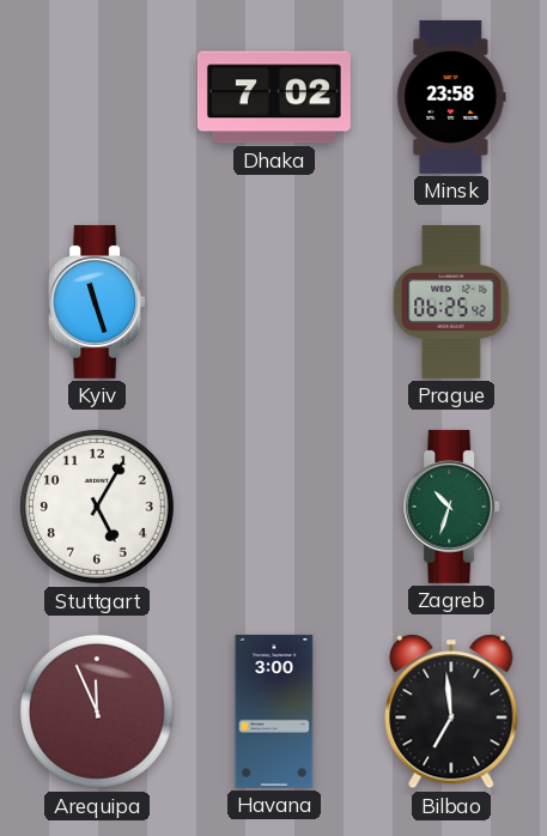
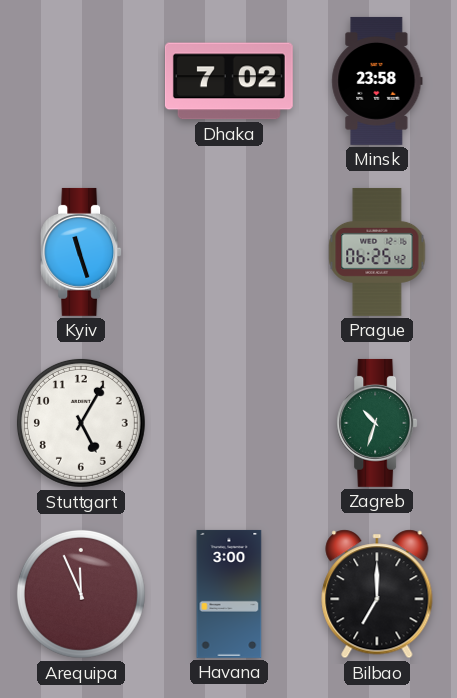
Bilbao: 6:59 -> 7:00 (377, 594)
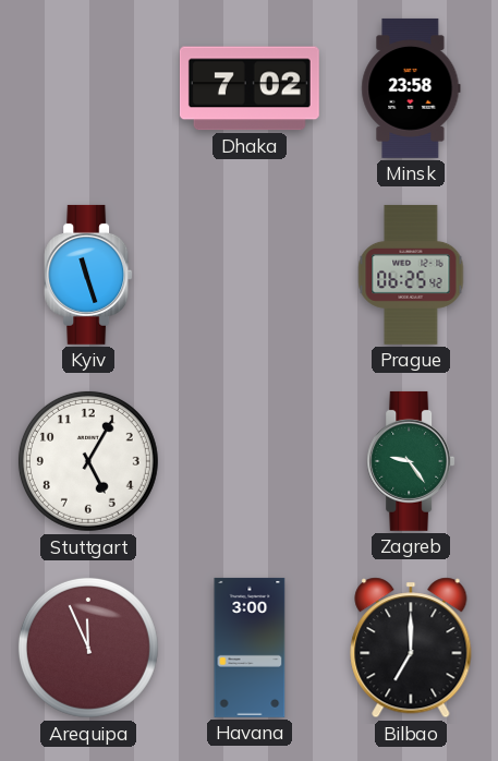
Zagreb: 10:33 -> 9:24 (411, 461)
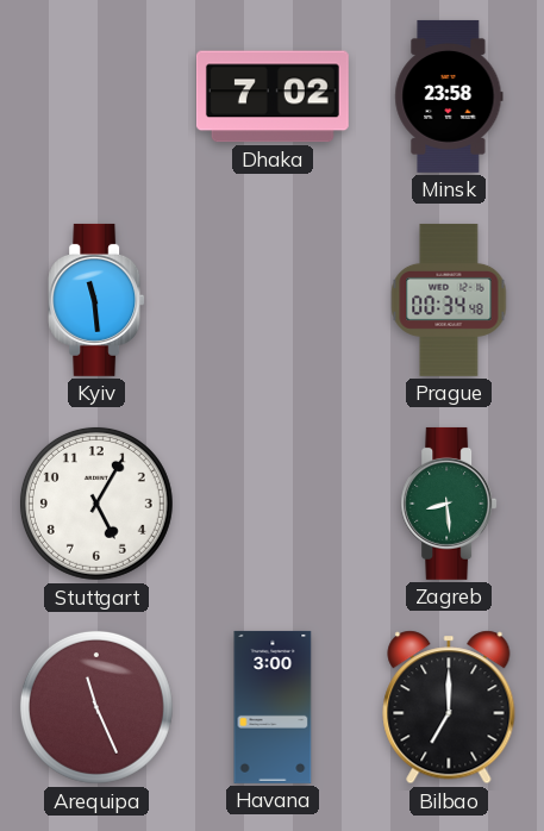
Kyiv: 11:27 -> 11:29 (96, 300)
Prague: 06:25 -> 00:34 (449, 300)
Zagreb: 9:24 -> 8:29 (449, 504)
Arequipa: 11:56 -> 11:26 (96, 707)
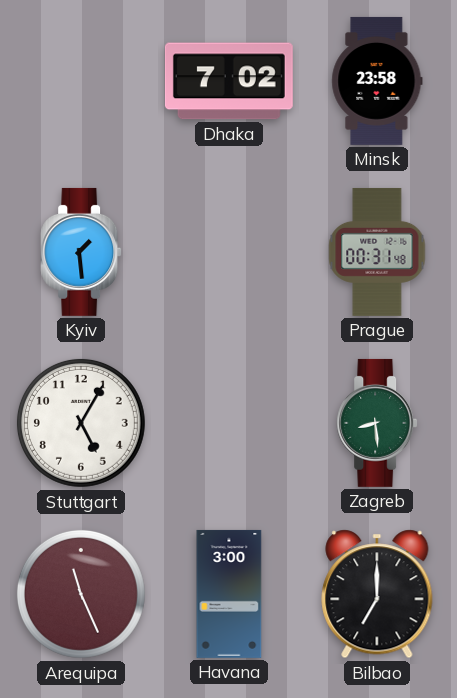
Kyiv: 11:29 -> 1:29 (81, 252)
Prague: 00:34 -> 00:31 (377, 252)
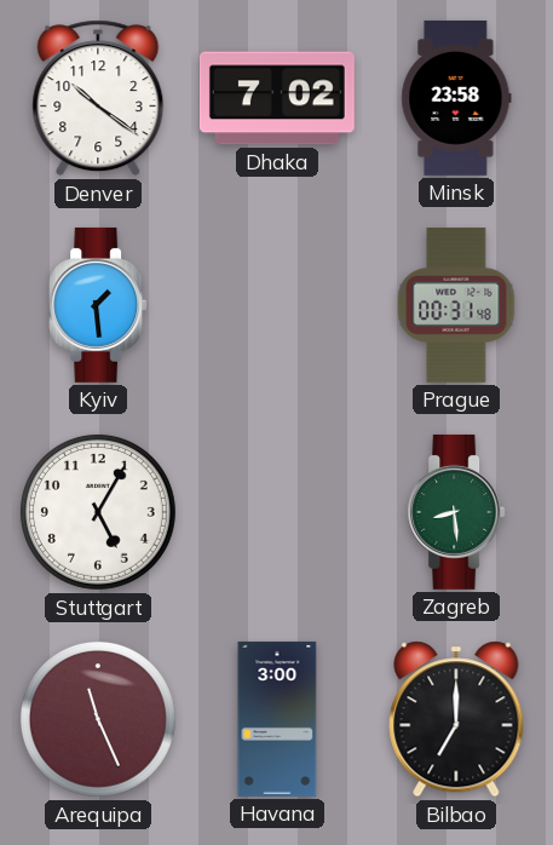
Denver: none -> 10:21 (98, 98)
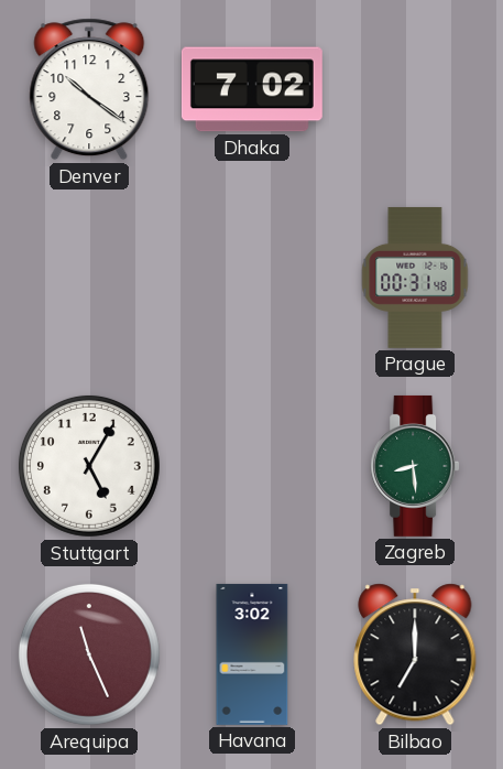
Minsk: 23:58 -> none (456, 98)
Kyiv: 1:29 -> none (98, 305)
Havana: 3:00 -> 3:02 (252, 654)
